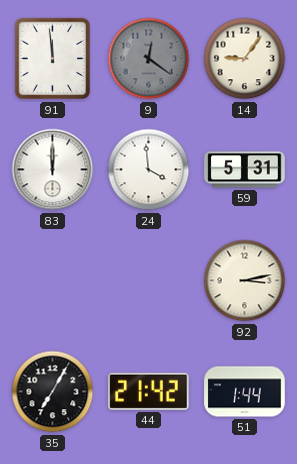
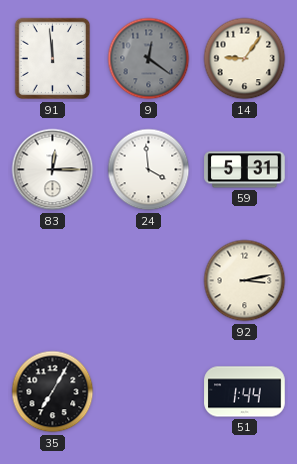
83: 12:00 -> 12:15 (53, 170)
44: 21:42 -> none (149, 391)
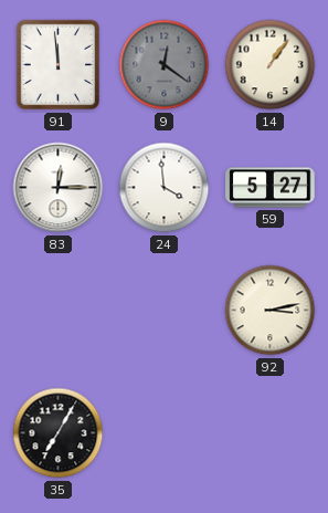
14: 9:06 -> 1:06 (271, 65)
59: 5:31 -> 5:27 (271, 188)
51: 1:44 -> none (245, 392)
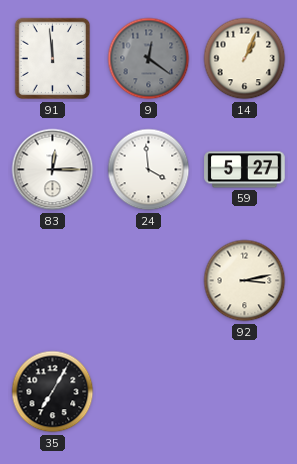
14: 1:06 -> 1:04 (245, 59)
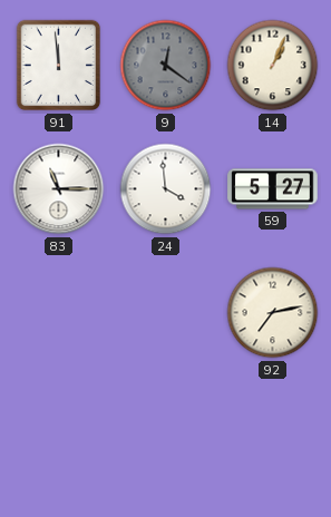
83: 12:15 -> 11:15 (59, 189)
92: 3:13 -> 7:13 (273, 313)
35: 7:05 -> none (53, 392)
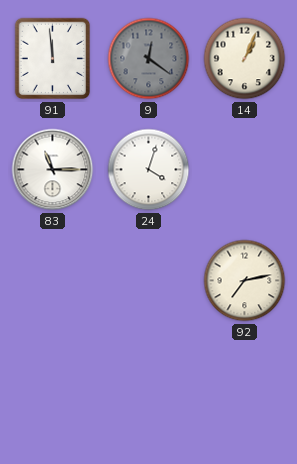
24: 3:59 -> 4:03 (149, 170)
59: 5:27 -> none (273, 189)
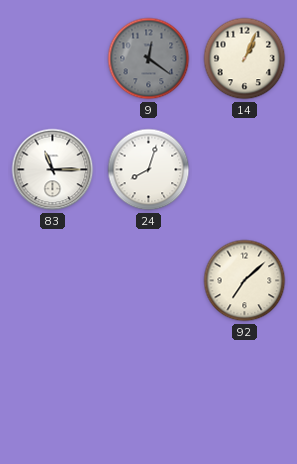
91: 11:59 -> none (53, 59)
24: 4:03 -> 8:03 (149, 170)
92: 7:13 -> 7:08 (245, 281)
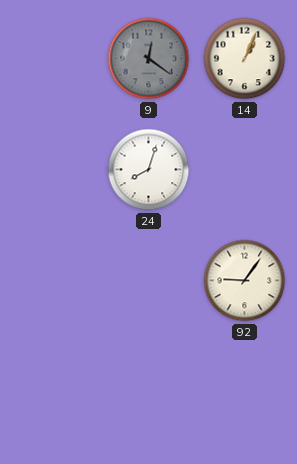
83: 11:15 -> none (53, 170)
92: 7:08 -> 9:06 (245, 281)
